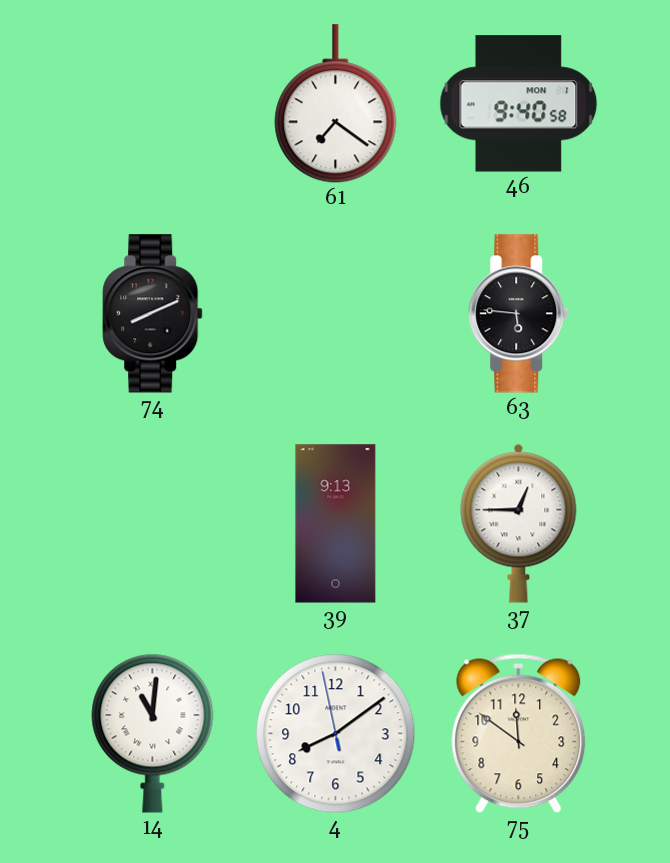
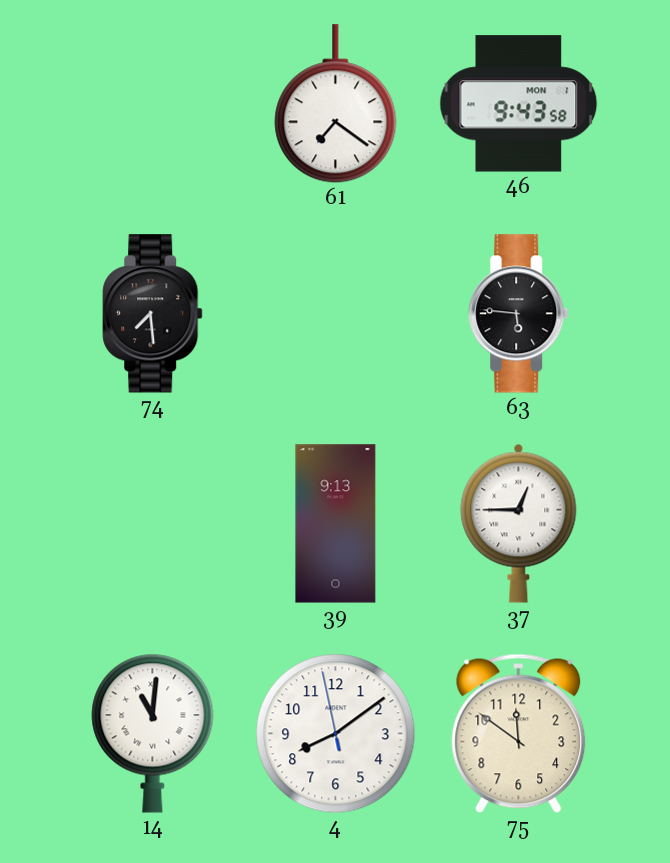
46: 9:40 -> 9:43 (519, 104)
74: 8:11 -> 7:29 (153, 314)
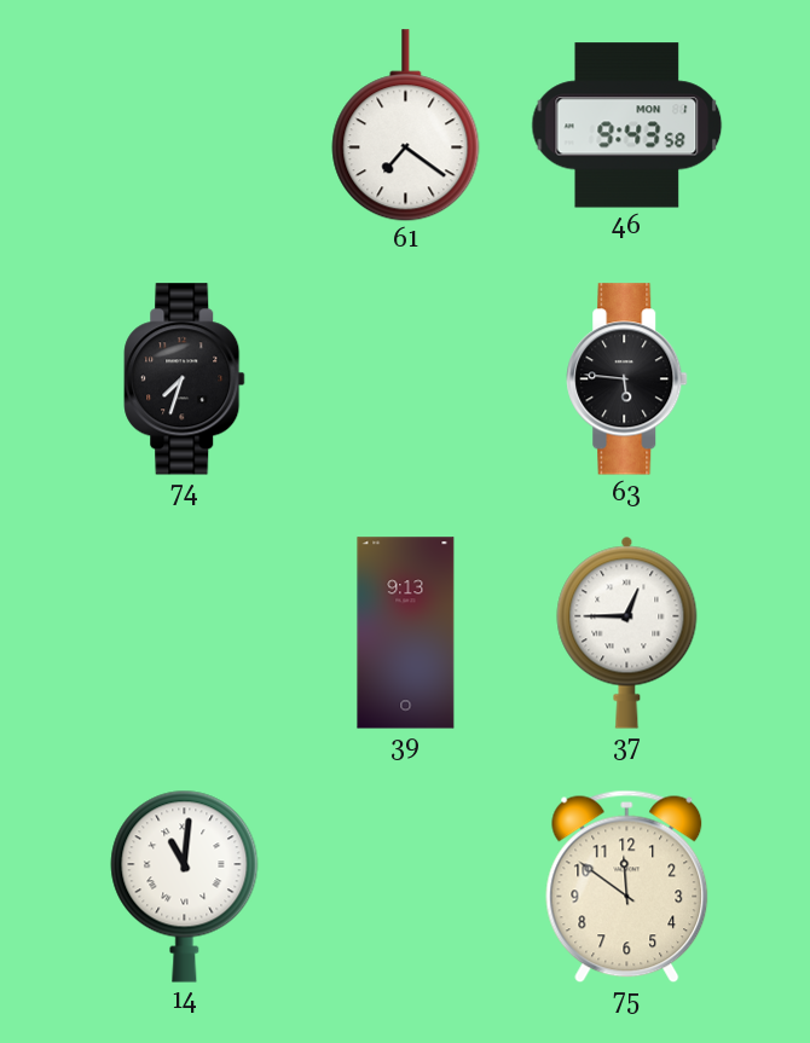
74: 7:29 -> 7:33 (185, 379)
4: 8:08 -> none (336, 734)
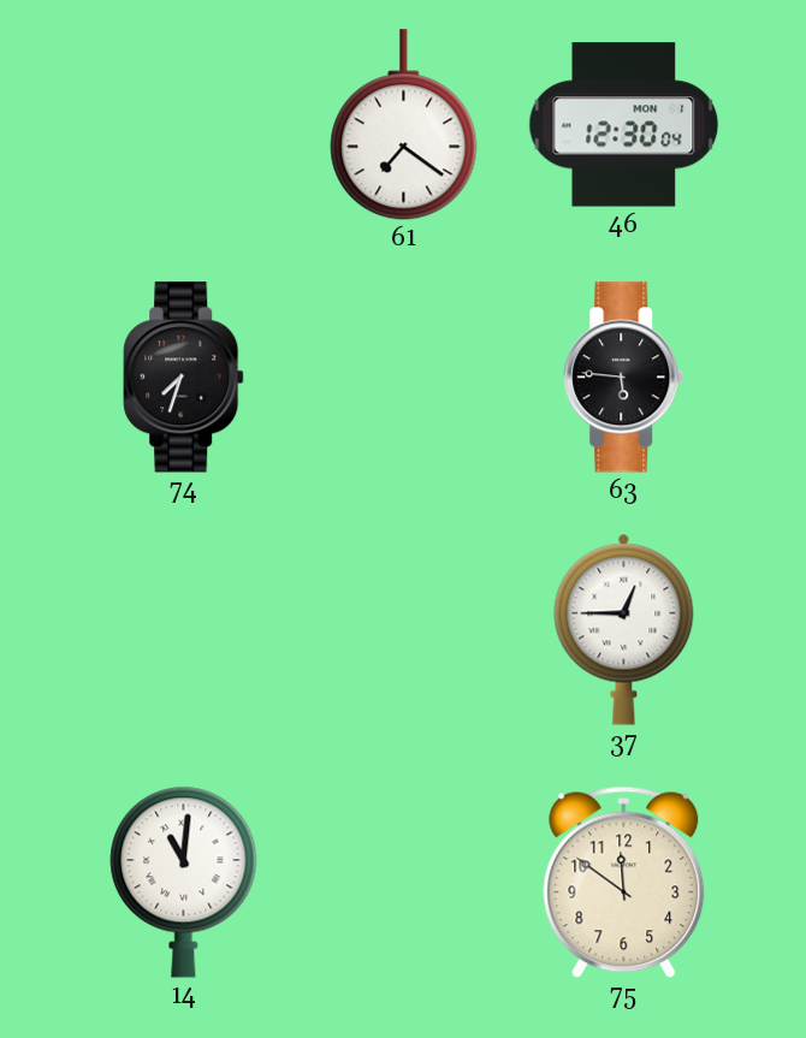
46: 9:43 -> 12:30 (624, 125)
39: 9:13 -> none (406, 633)
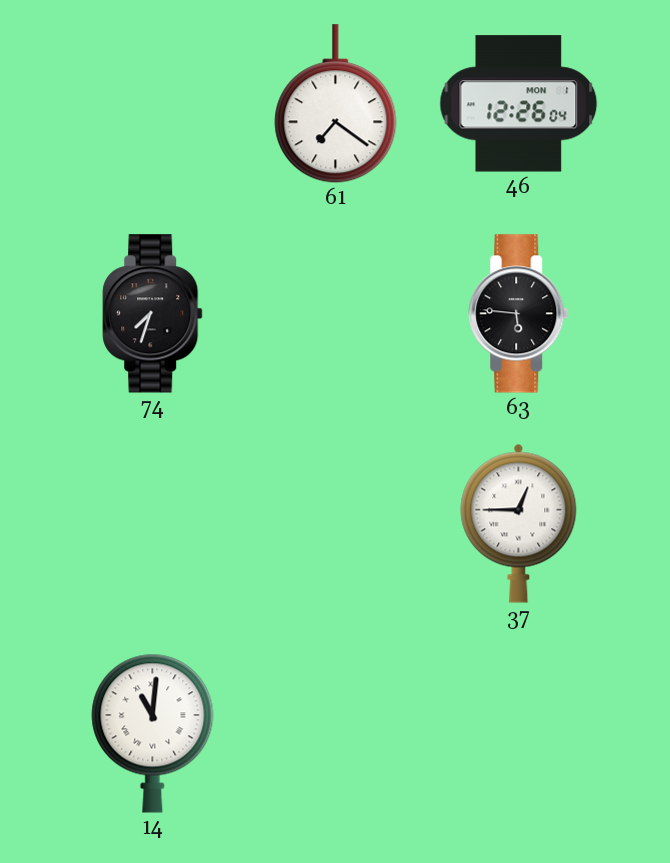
46: 12:30 -> 12:26 (519, 104)
75: 11:51 -> none (624, 883)
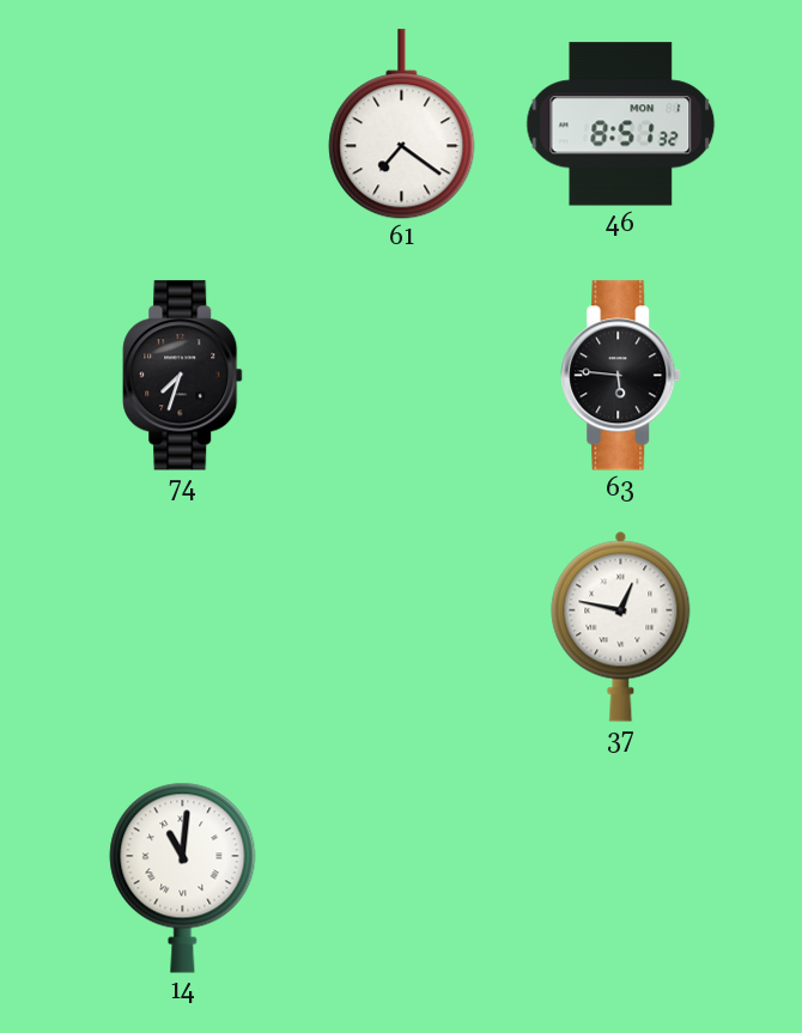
46: 12:26 -> 8:51 (621, 124)
37: 12:45 -> 12:47 (621, 626)
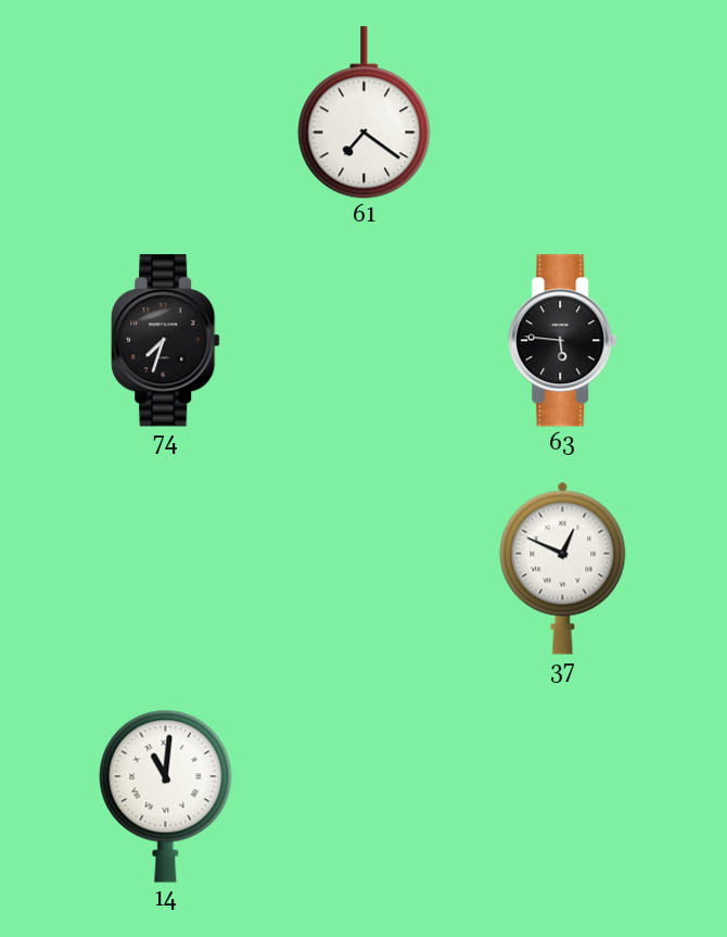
46: 8:51 -> none (621, 124)
37: 12:47 -> 12:49 (563, 568)
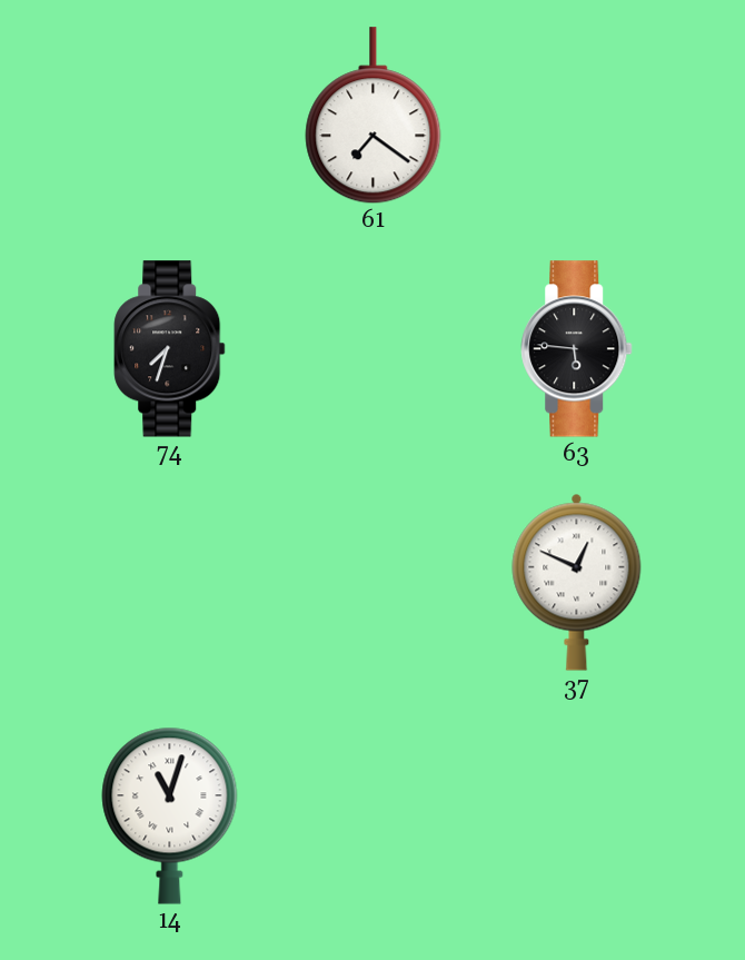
14: 11:01 -> 11:03 (170, 815)
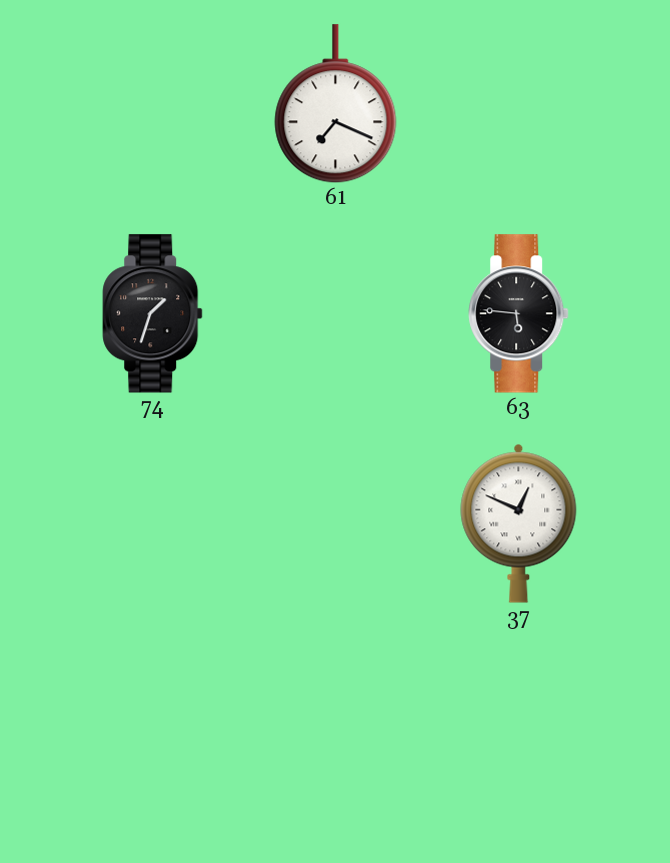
61: 7:21 -> 7:19 (336, 104)
74: 7:33 -> 1:33 (153, 314)
14: 11:03 -> none (170, 815)
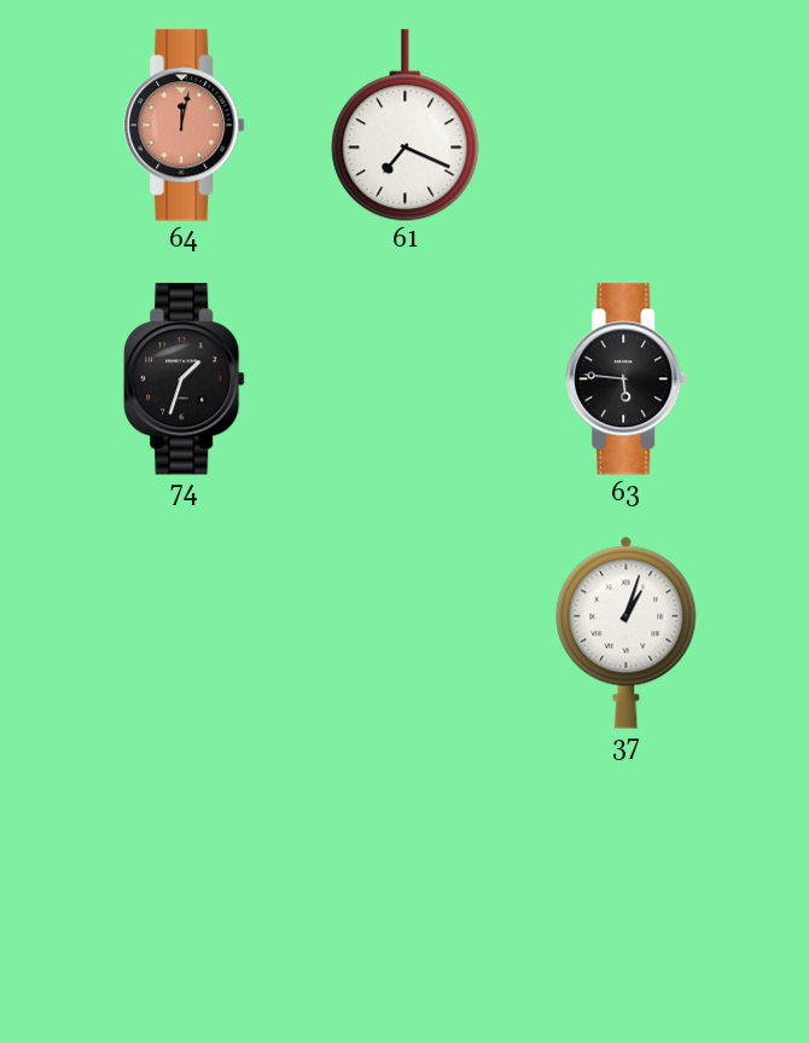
64: none -> 12:02 (185, 126)
37: 12:49 -> 1:03 (627, 632)
